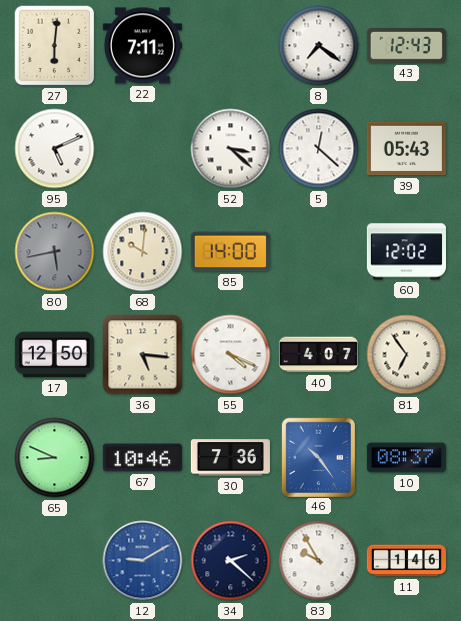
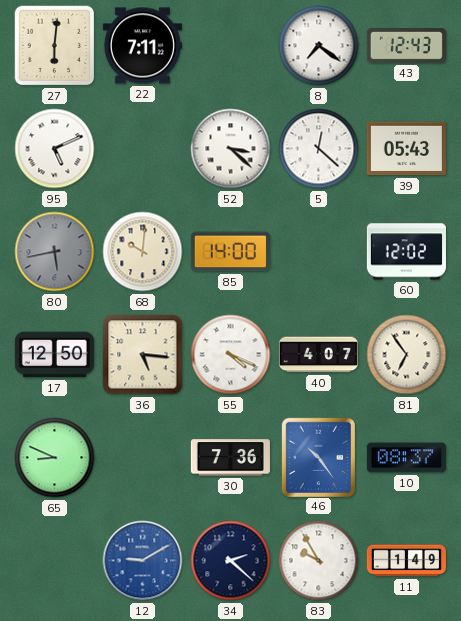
67: 10:46 -> none (142, 458)
11: 1:46 -> 1:49 (406, 561)
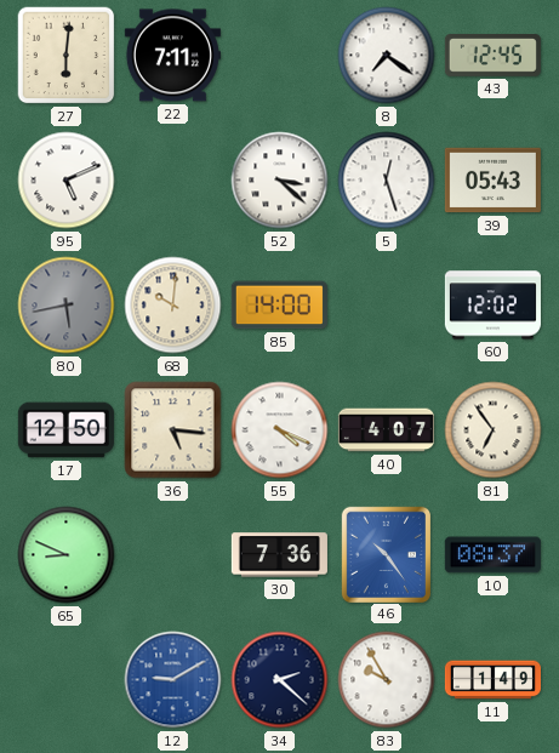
43: 12:43 -> 12:45 (492, 56)
5: 12:22 -> 12:27 (387, 181)
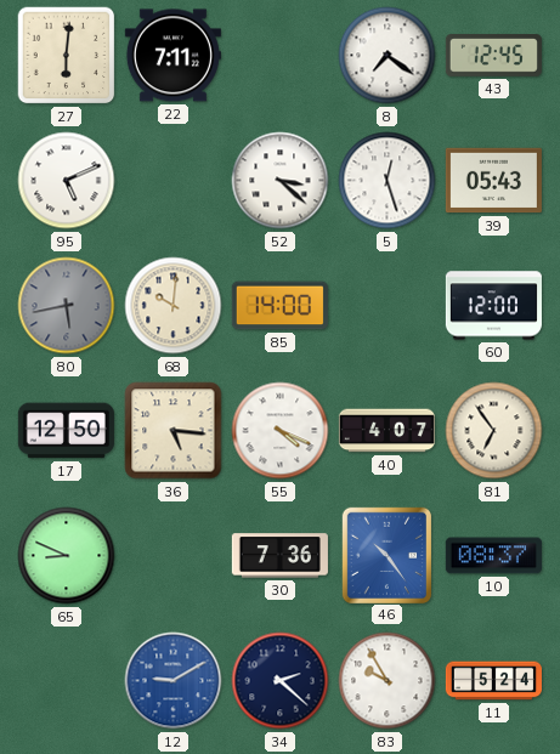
60: 12:02 -> 12:00 (493, 306)
11: 1:49 -> 5:24 (493, 681)
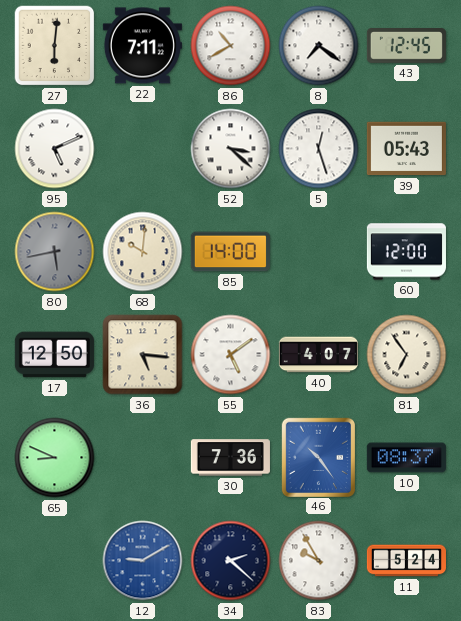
86: none -> 10:40 (231, 46)
55: 4:19 -> 5:09 (231, 355)
